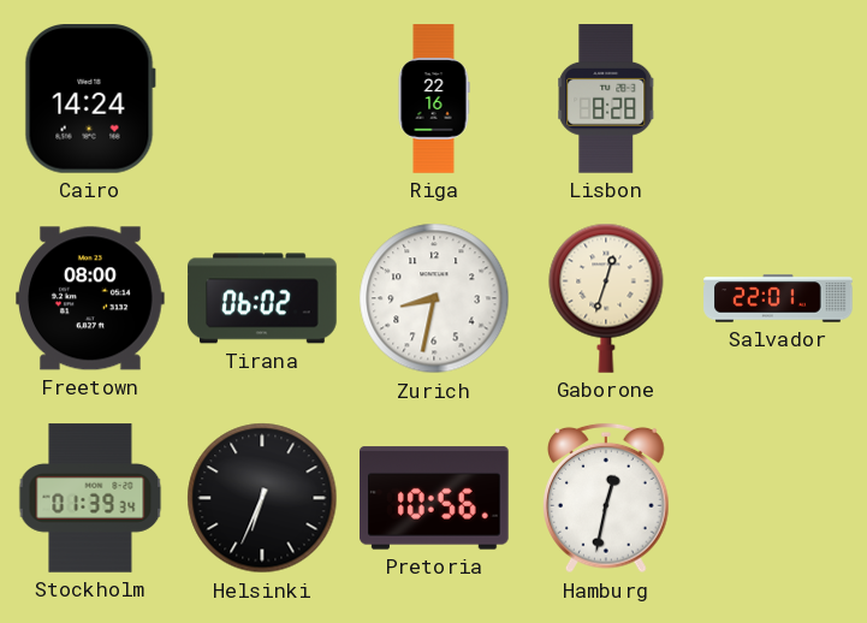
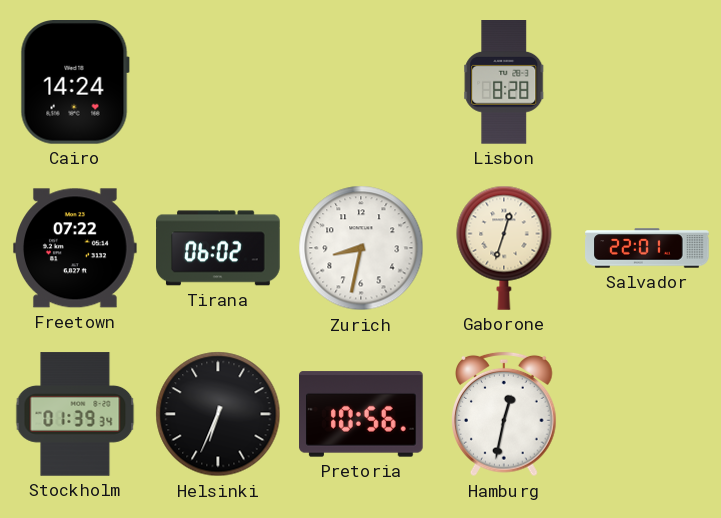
Riga: 22:16 -> none (434, 99)
Freetown: 08:00 -> 07:22 (75, 248)
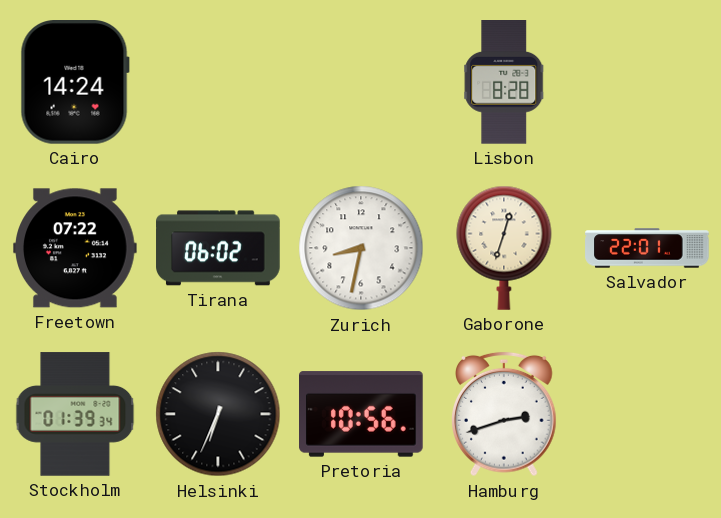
Hamburg: 12:32 -> 2:42 (505, 414)
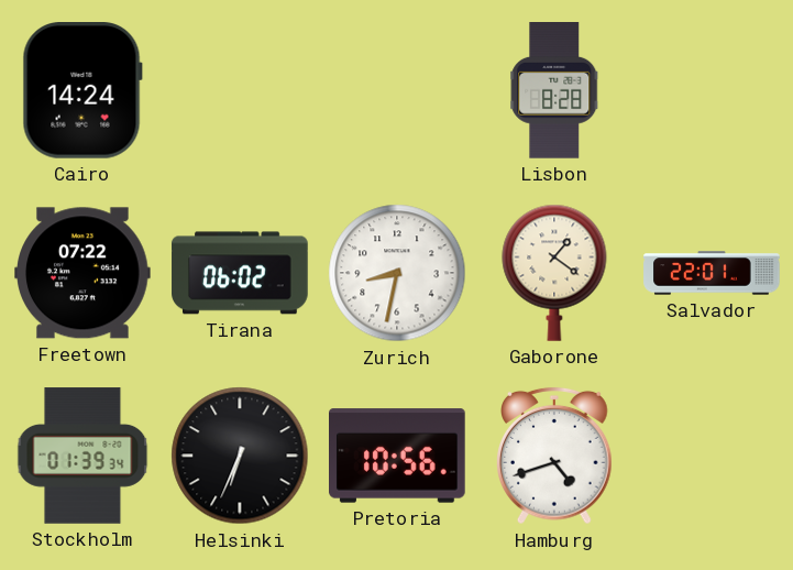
Gaborone: 12:33 -> 1:21 (554, 273)
Hamburg: 2:42 -> 4:42 (555, 456)
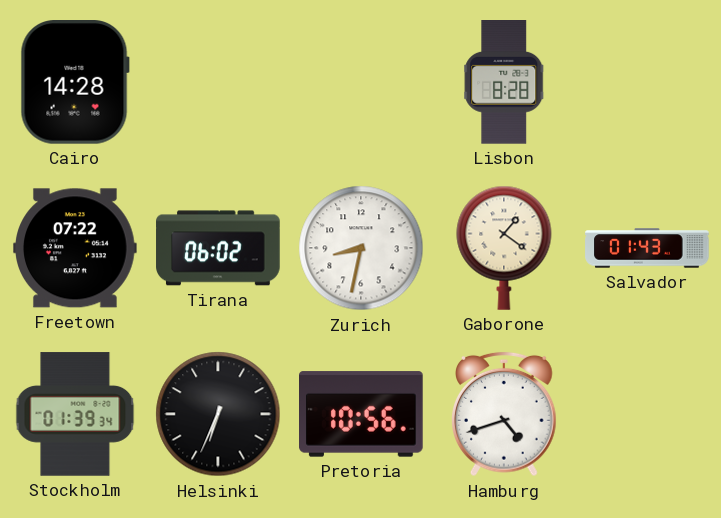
Cairo: 14:24 -> 14:28 (75, 83)
Salvador: 22:01 -> 01:43 (647, 248)
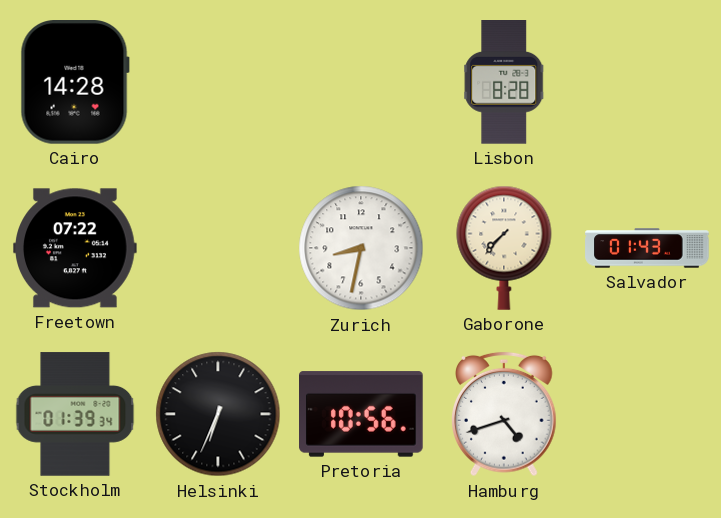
Tirana: 06:02 -> none (218, 248)
Gaborone: 1:21 -> 7:37 (504, 248)
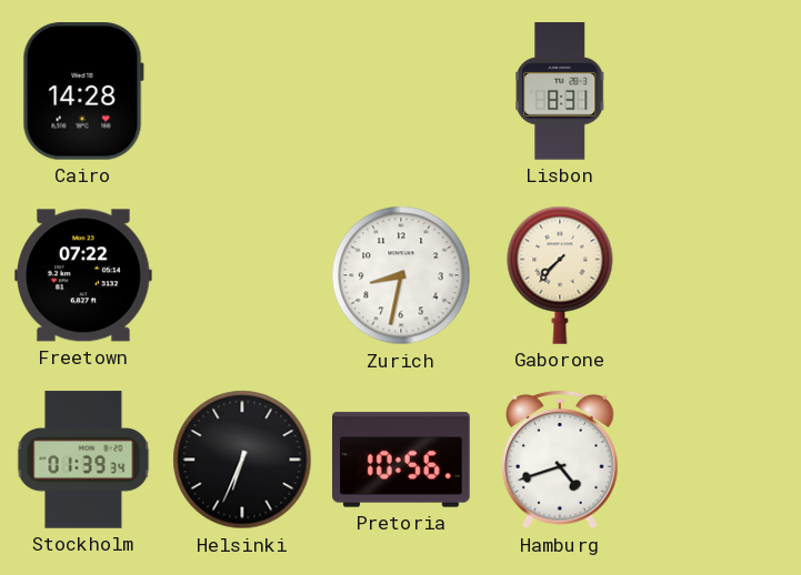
Lisbon: 8:28 -> 8:31 (561, 92)
Salvador: 01:43 -> none (647, 248)
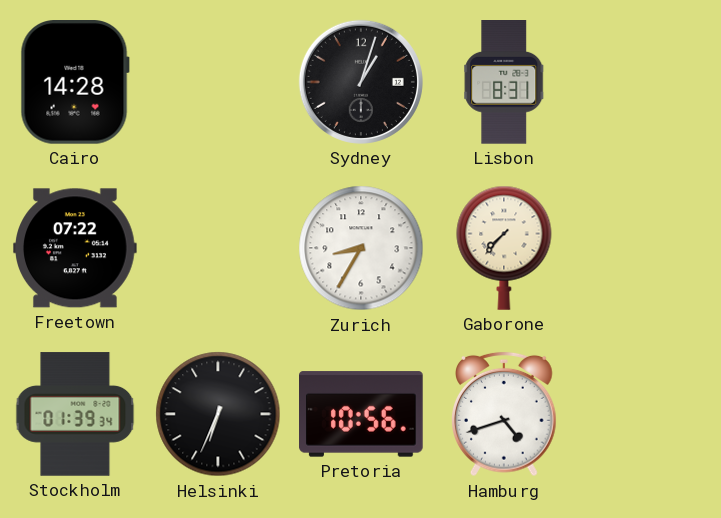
Sydney: none -> 1:03 (361, 82)
Zurich: 8:32 -> 8:35 (361, 248)
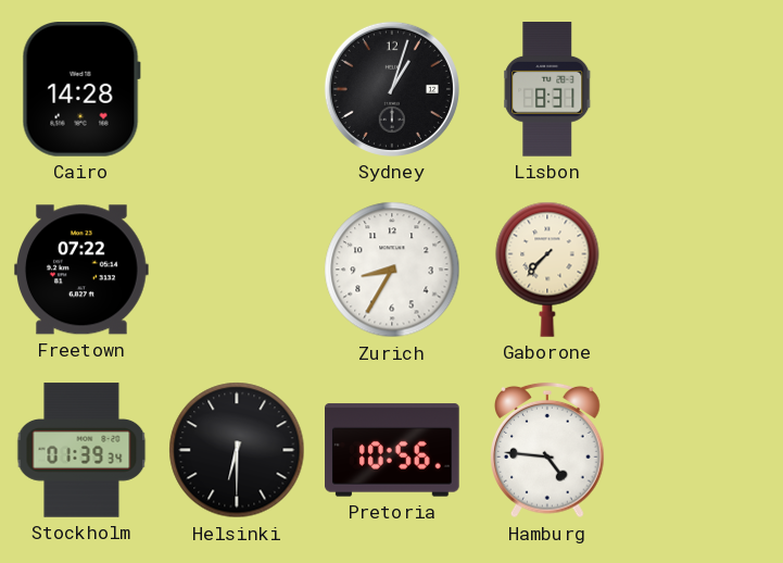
Helsinki: 6:34 -> 6:30 (237, 450)
Hamburg: 4:42 -> 4:46 (548, 450)
